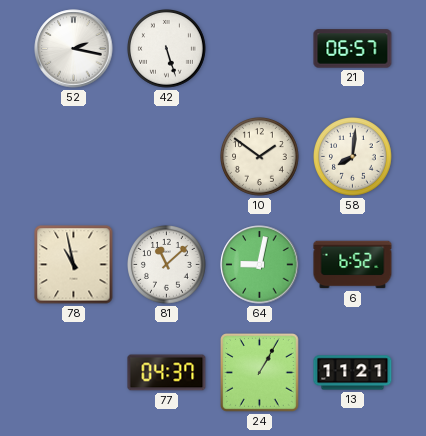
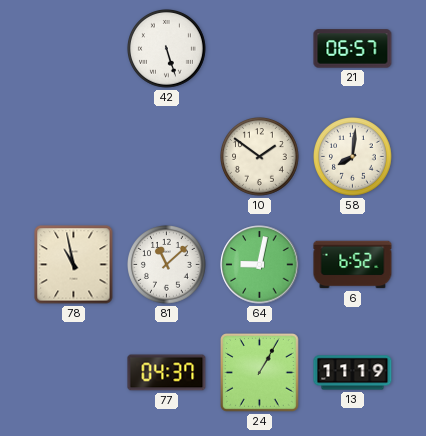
52: 2:17 -> none (74, 49)
13: 11:21 -> 11:19 (353, 373)
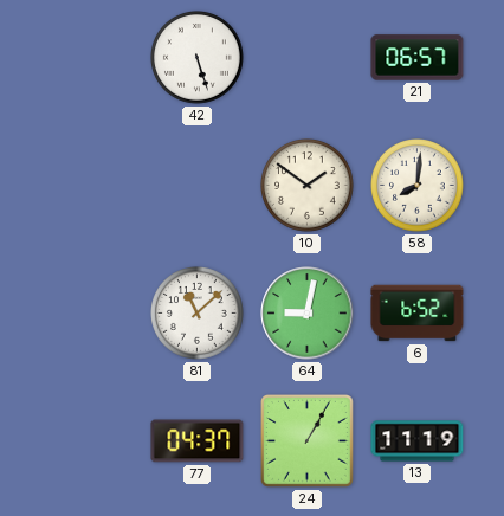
78: 10:58 -> none (74, 265)
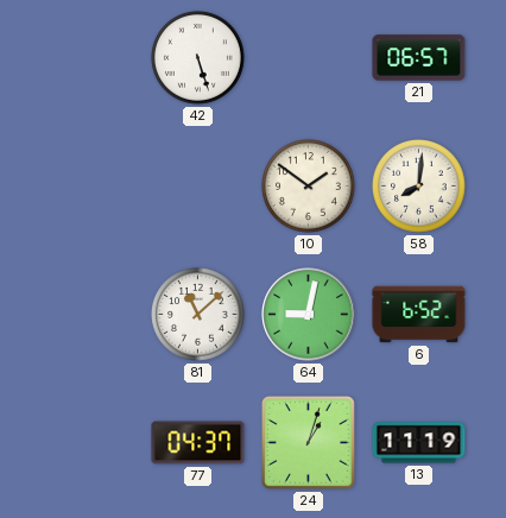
24: 1:05 -> 1:03 (309, 443)
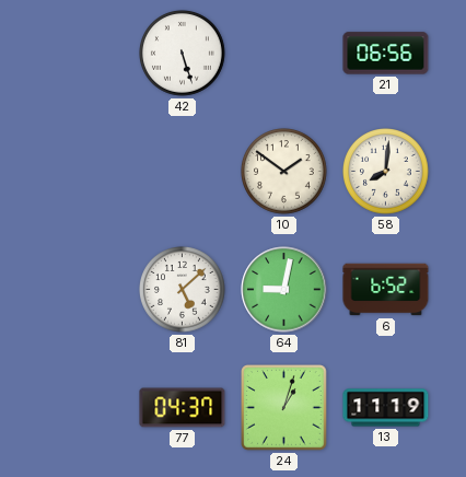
21: 06:57 -> 06:56 (386, 54)
81: 11:08 -> 5:08 (183, 290)
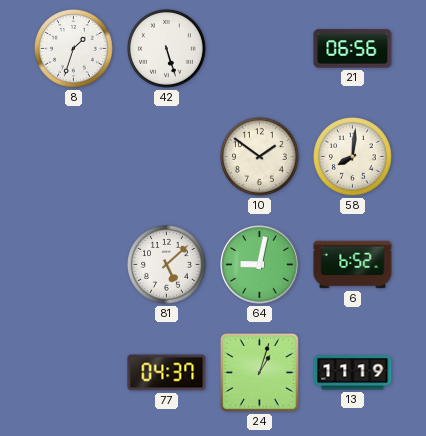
8: none -> 1:33 (74, 49)
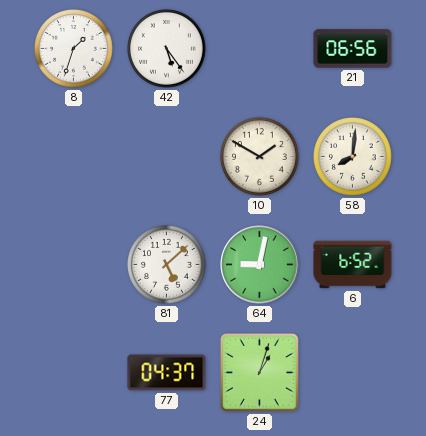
42: 5:27 -> 5:24 (167, 49)
10: 1:51 -> 1:50 (260, 157)
13: 11:19 -> none (353, 373)
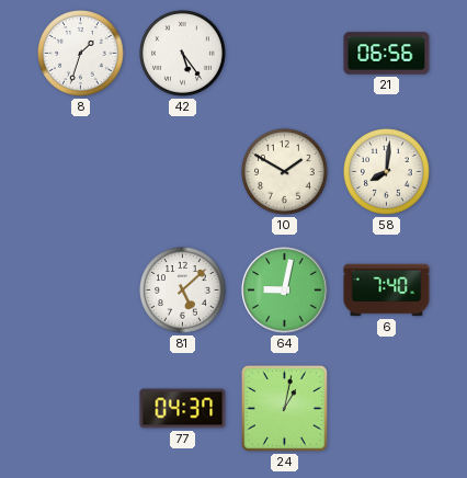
6: 6:52 -> 7:40 (387, 291)
24: 1:03 -> 1:02 (285, 409)
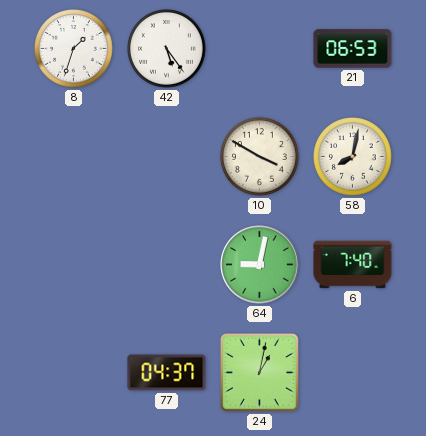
21: 06:56 -> 06:53 (353, 49)
10: 1:50 -> 3:50 (260, 157)
58: 8:01 -> 8:02 (353, 157)
81: 5:08 -> none (183, 291)
